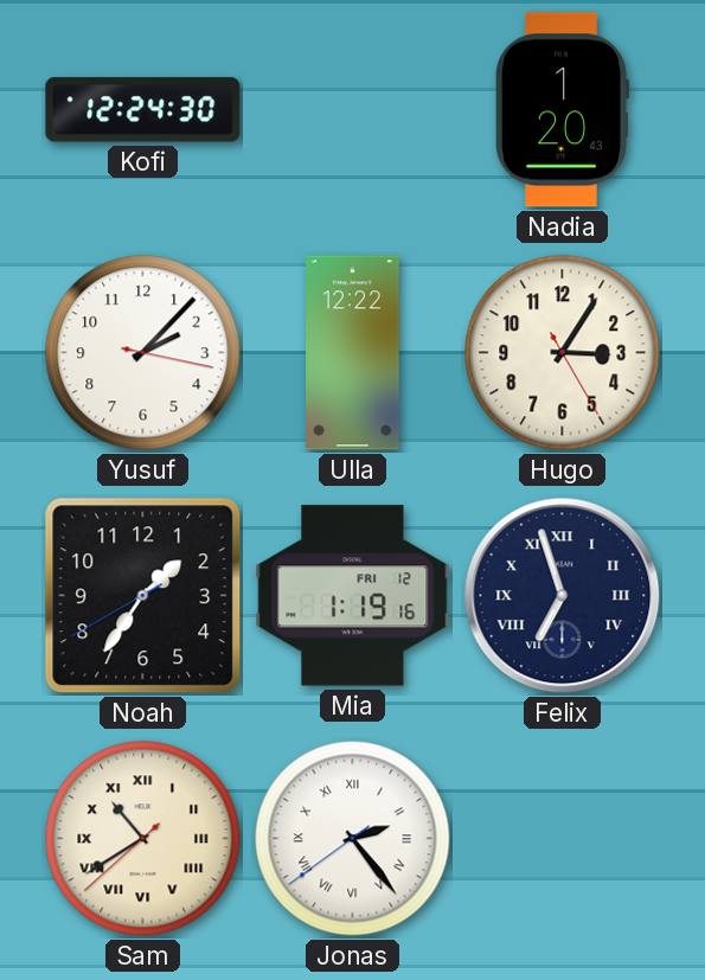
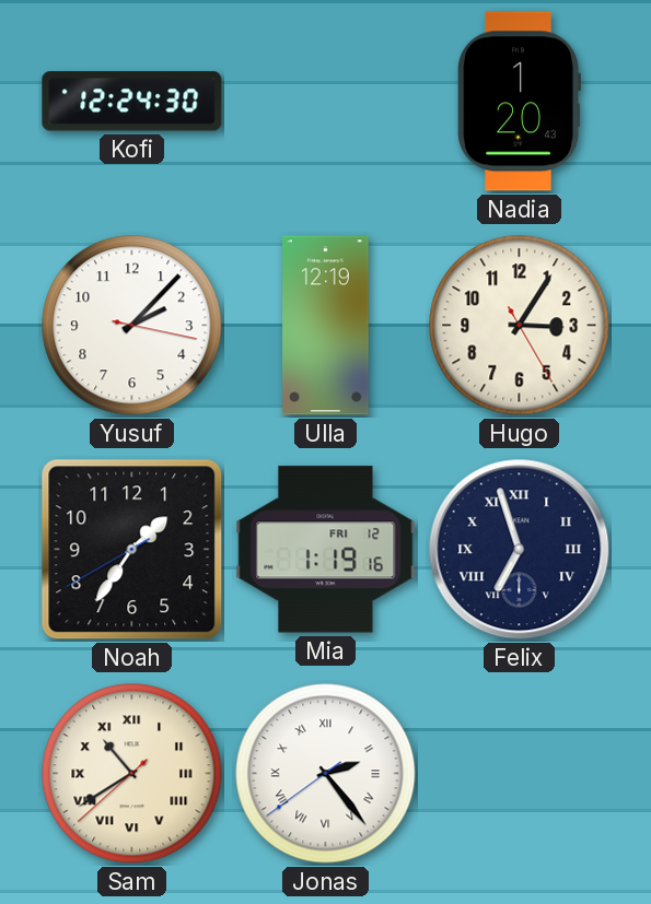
Ulla: 12:22 -> 12:19 (326, 326)
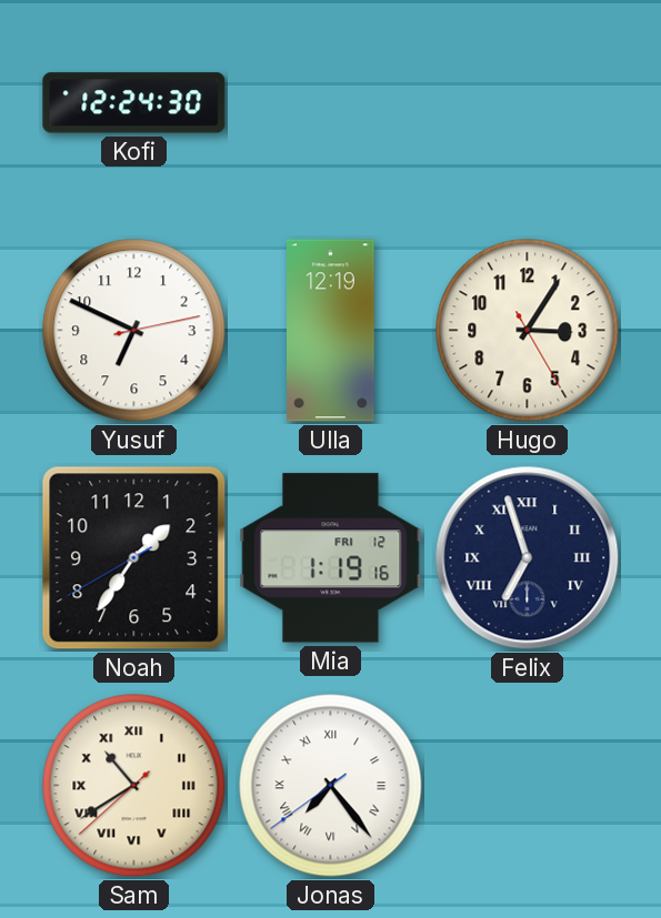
Nadia: 1:20 -> none (519, 102)
Yusuf: 2:07 -> 6:49 (134, 331)
Jonas: 2:23 -> 7:23 (331, 786)
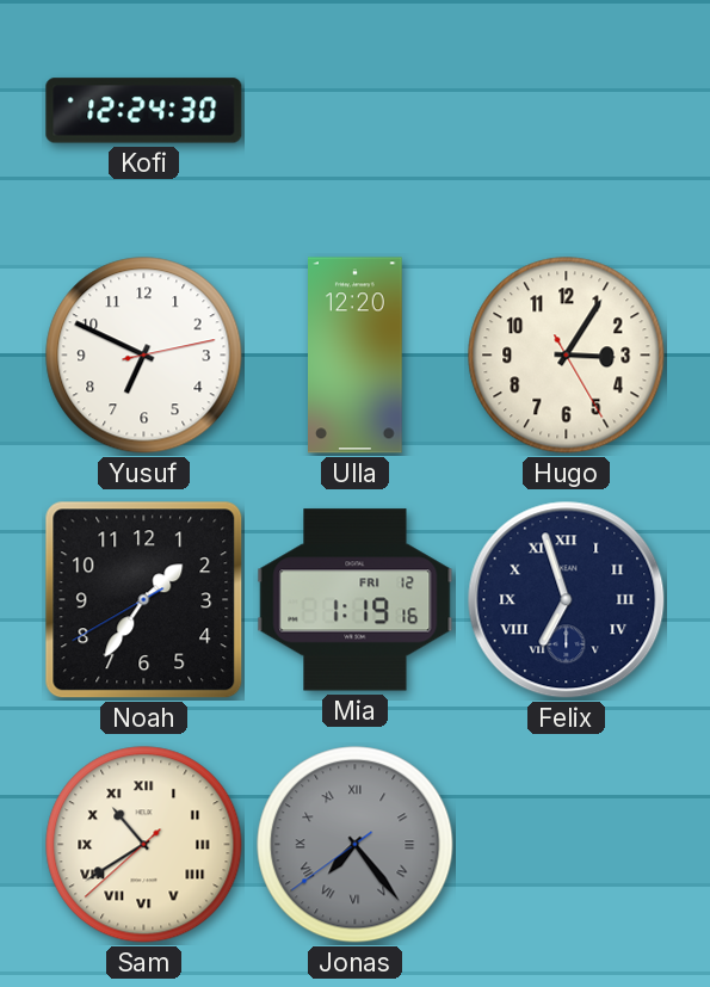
Ulla: 12:19 -> 12:20 (356, 356)
Jonas dial: white -> grey (356, 845)
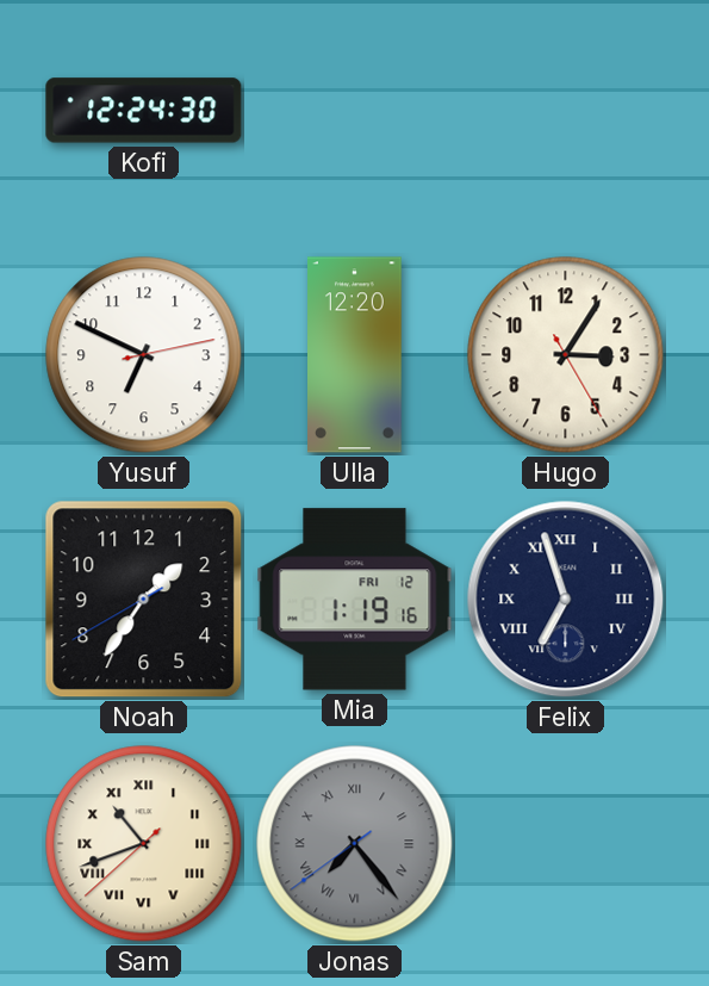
Sam: 10:39 -> 10:41 (144, 844)
